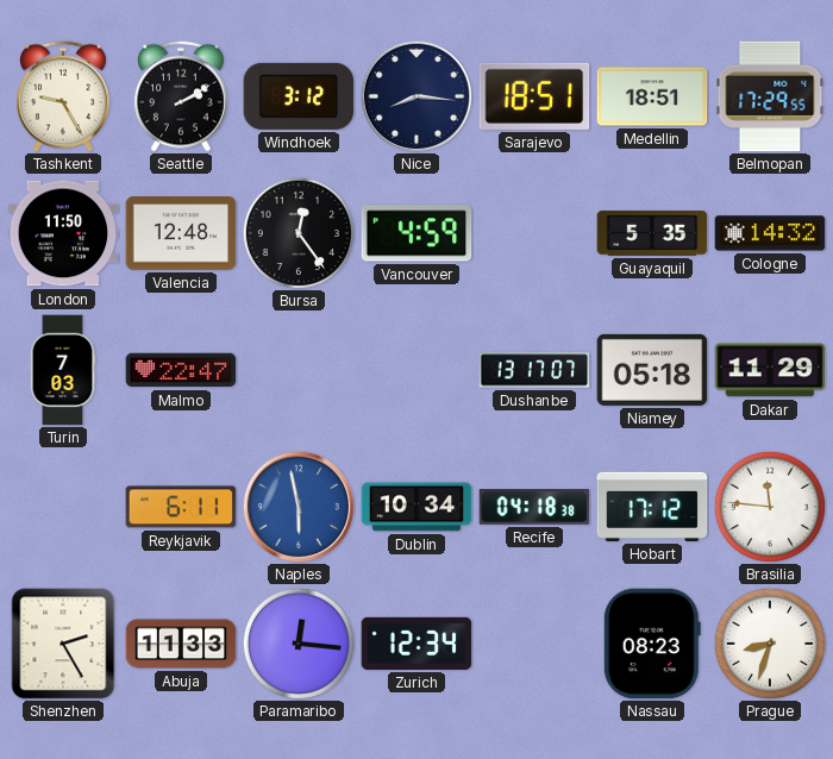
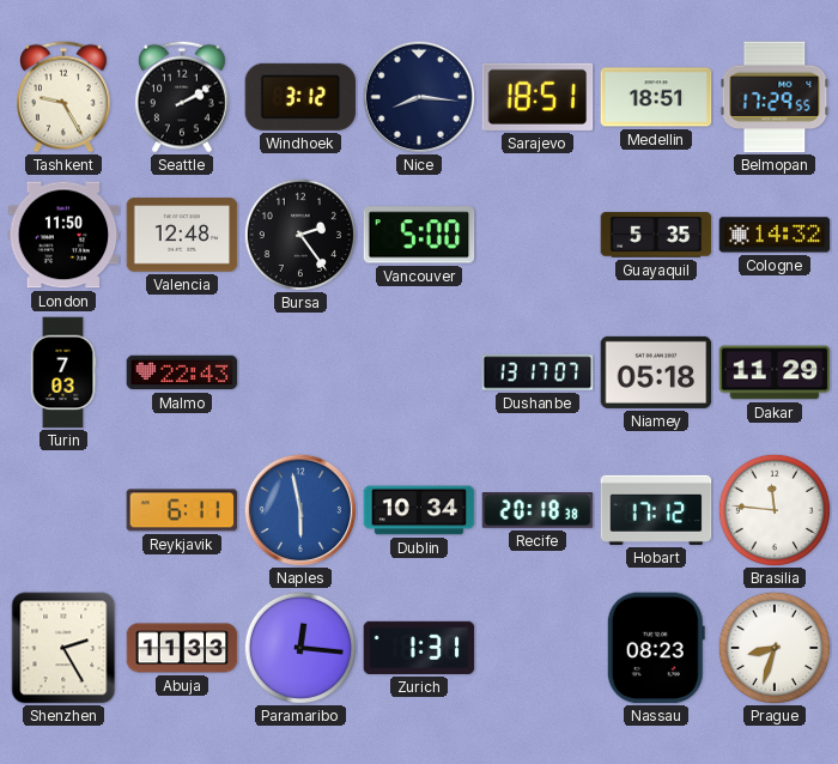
Bursa: 12:24 -> 2:24 (300, 235)
Vancouver: 4:59 -> 5:00 (419, 235)
Malmo: 22:47 -> 22:43 (182, 372)
Recife: 04:18 -> 20:18 (538, 510)
Zurich: 12:34 -> 1:31 (419, 648)
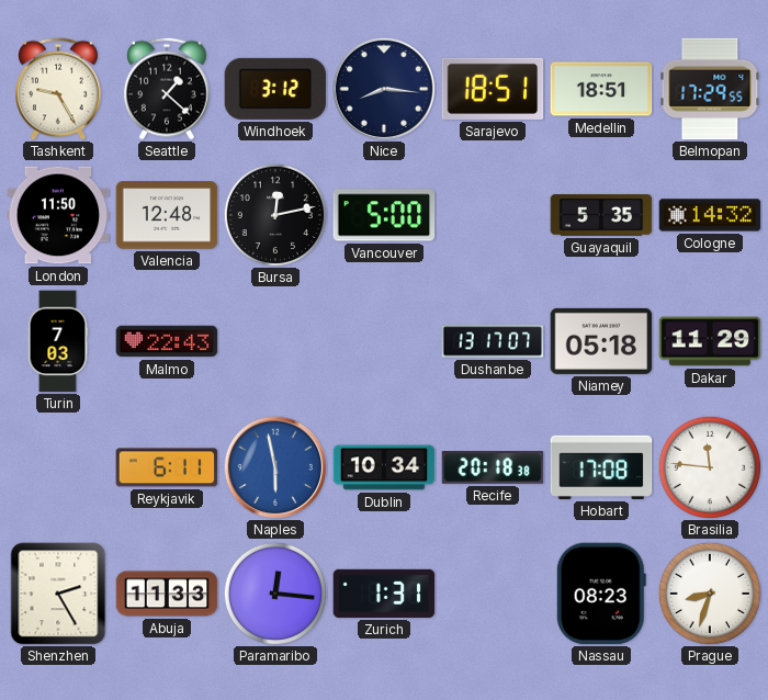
Seattle: 2:10 -> 1:22 (168, 89)
Bursa: 2:24 -> 12:13 (275, 215)
Hobart: 17:12 -> 17:08 (601, 467)
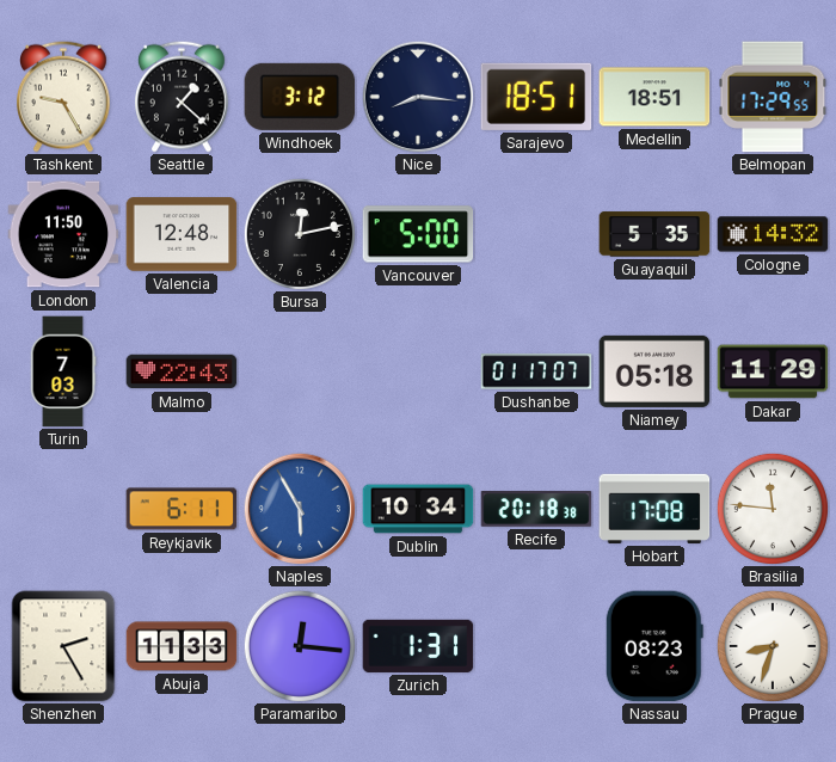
Dushanbe: 13:17 -> 01:17 (536, 371)
Naples: 5:58 -> 5:55 (299, 508)
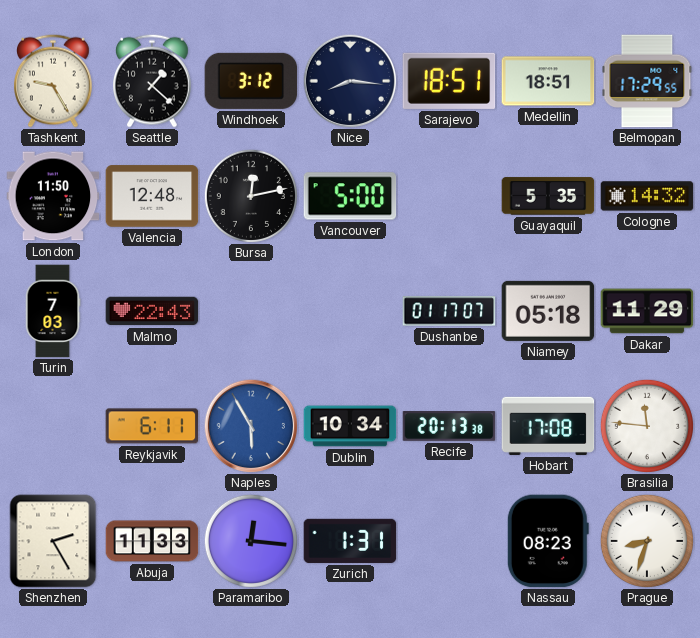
Recife: 20:18 -> 20:13 (449, 426)
